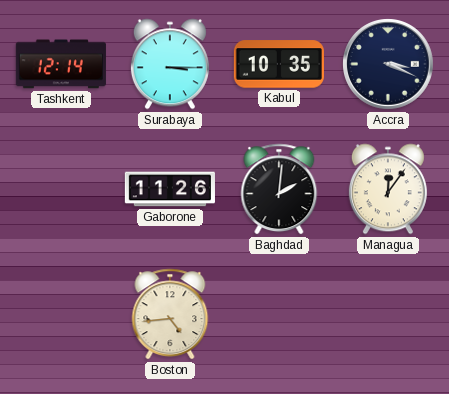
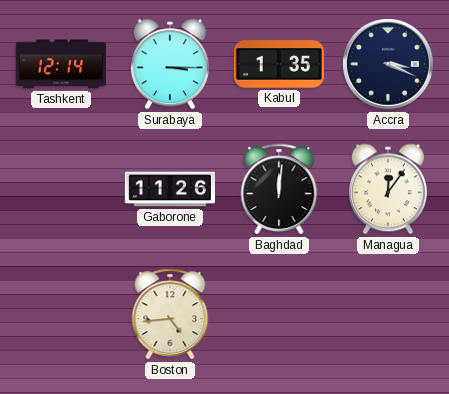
Kabul: 10:35 -> 1:35 (279, 64)
Baghdad: 2:01 -> 12:01 (279, 189)
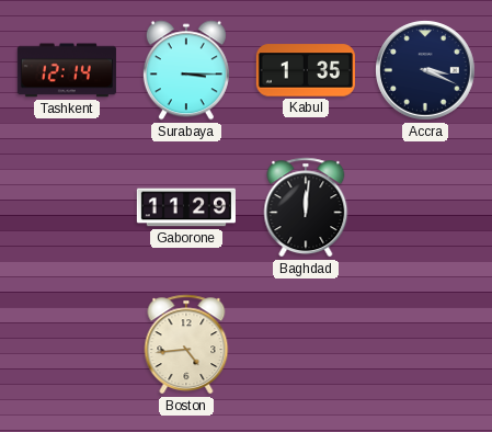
Gaborone: 11:26 -> 11:29 (186, 207)
Managua: 12:06 -> none (388, 189)
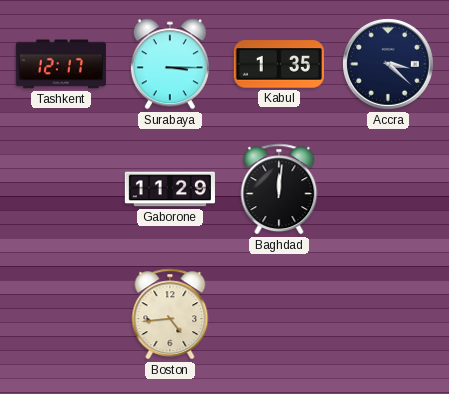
Tashkent: 12:14 -> 12:17 (61, 64)
Accra: 3:19 -> 3:22 (388, 64)
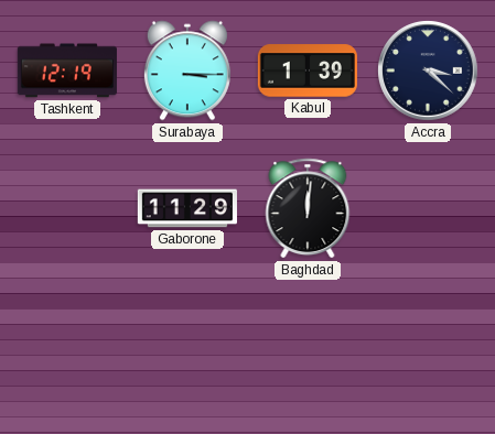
Tashkent: 12:17 -> 12:19 (67, 70)
Kabul: 1:35 -> 1:39 (308, 70)
Boston: 4:44 -> none (170, 314)
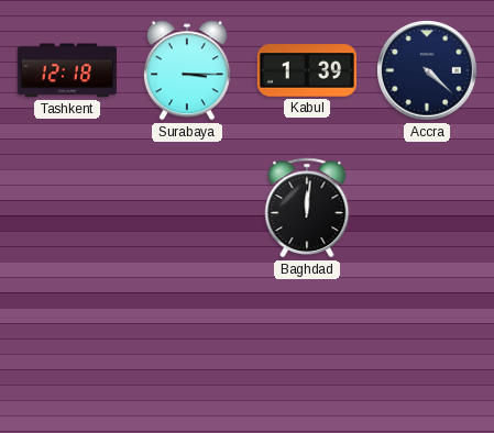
Tashkent: 12:19 -> 12:18 (67, 70)
Accra: 3:22 -> 4:22 (427, 70)
Gaborone: 11:29 -> none (187, 208)
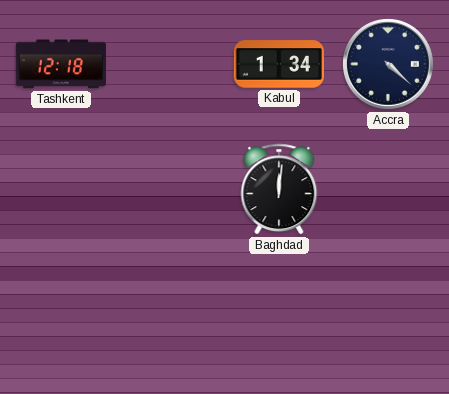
Surabaya: 3:15 -> none (187, 70)
Kabul: 1:39 -> 1:34 (279, 64)
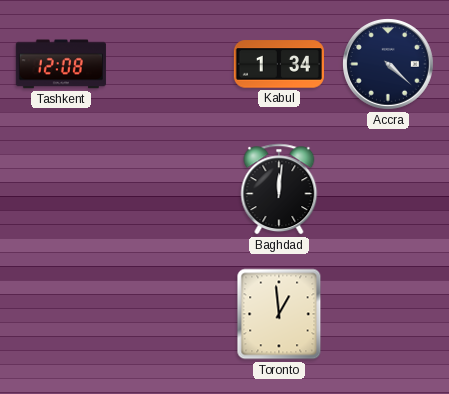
Tashkent: 12:18 -> 12:08 (61, 64)
Toronto: none -> 12:59 (279, 314)
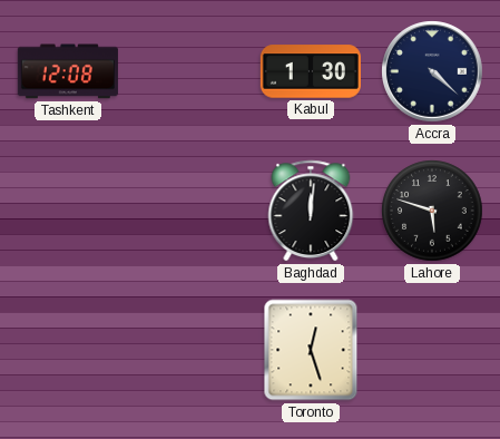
Kabul: 1:34 -> 1:30 (311, 71)
Lahore: none -> 5:48 (432, 211)
Toronto: 12:59 -> 12:27 (311, 350)
